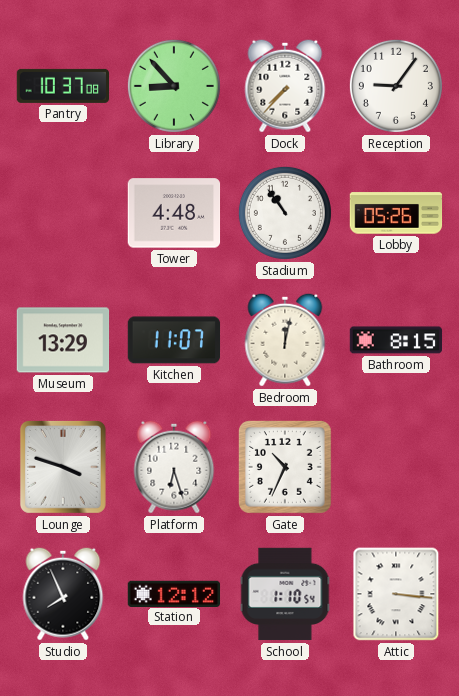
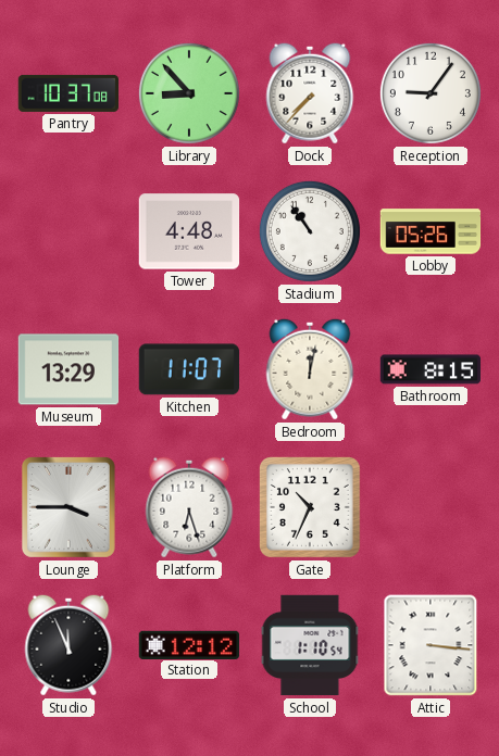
Lounge: 3:48 -> 3:45 (68, 507)
Studio: 7:56 -> 11:56 (68, 645)
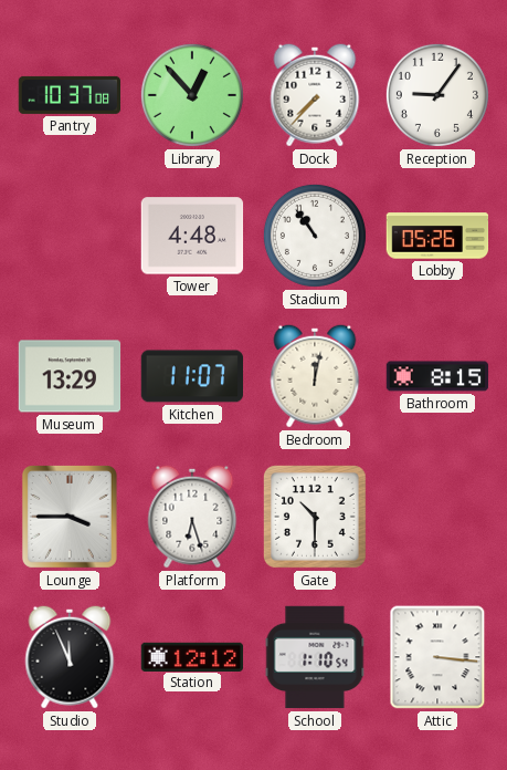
Library: 8:53 -> 12:53 (192, 95)
Gate: 10:34 -> 10:30 (315, 517)
